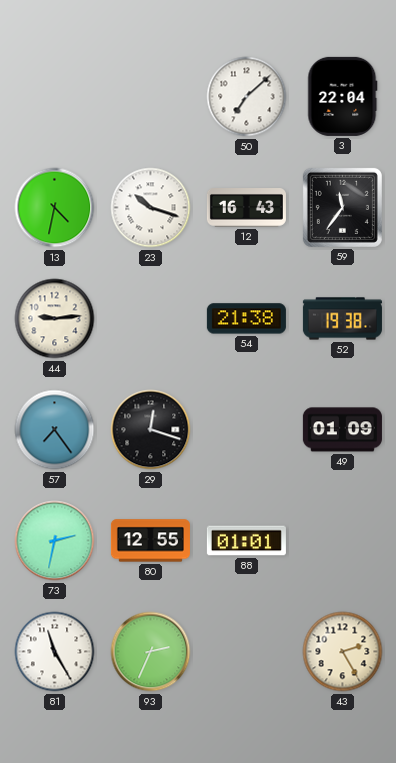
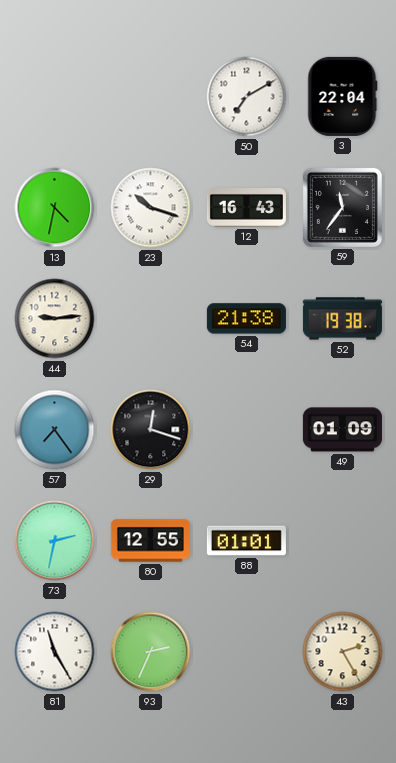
50: 7:08 -> 7:10 (247, 97)
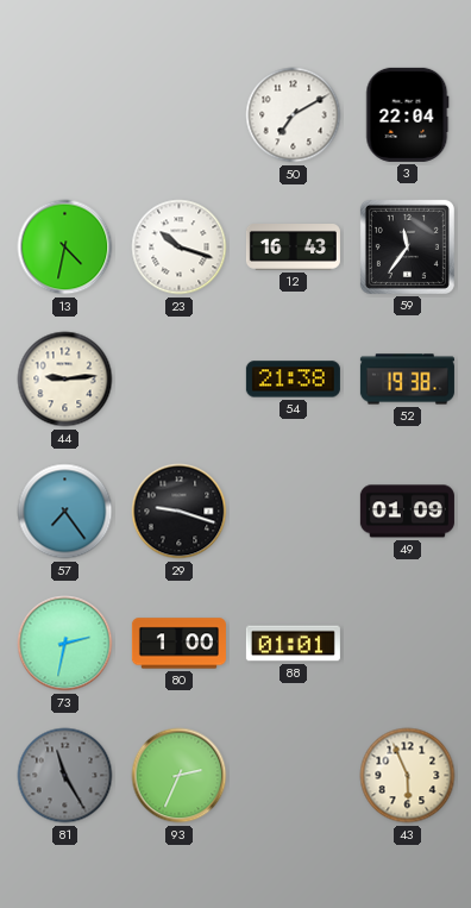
29: 12:18 -> 9:18 (180, 512)
80: 12:55 -> 1:00 (178, 644)
81 dial: white -> grey (65, 776)
43: 2:25 -> 5:56 (408, 776)
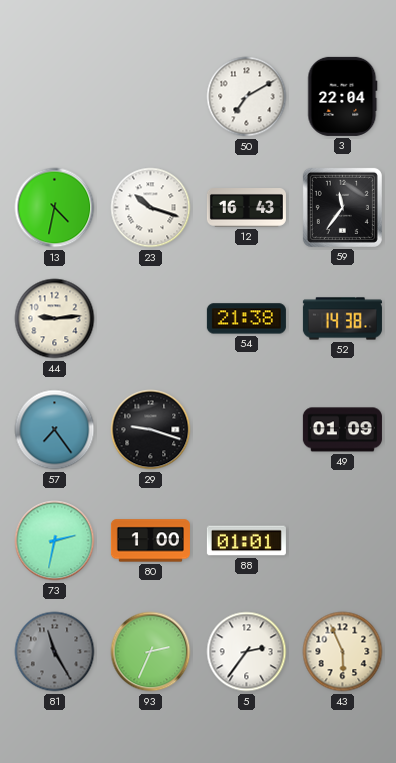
52: 19:38 -> 14:38 (342, 319)
5: none -> 2:36 (247, 652)
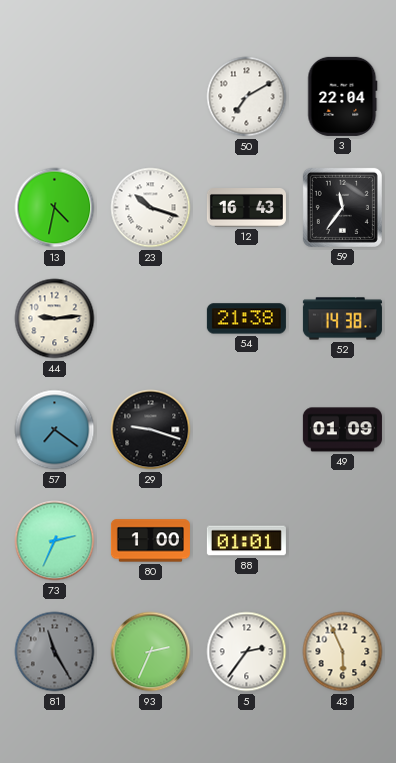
57: 7:24 -> 7:21 (55, 430)
73: 2:32 -> 2:34 (55, 541)
